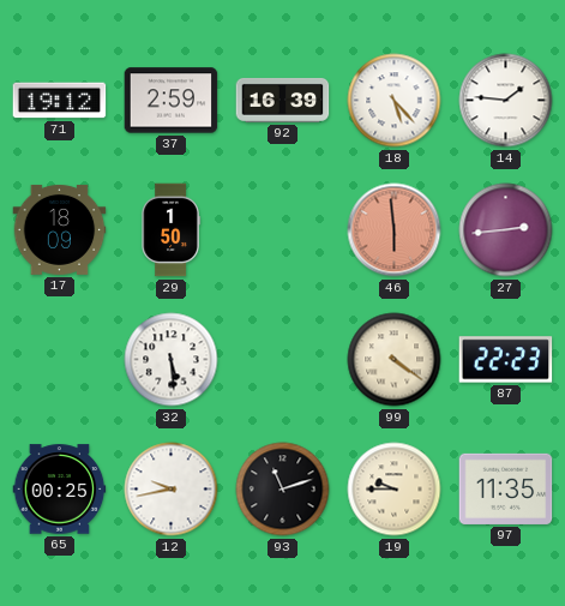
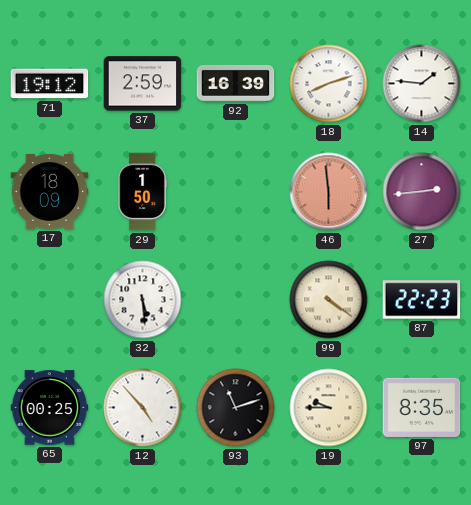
18: 5:23 -> 8:12 (329, 84)
12: 9:43 -> 4:53 (143, 408)
97: 11:35 -> 8:35 (422, 407)
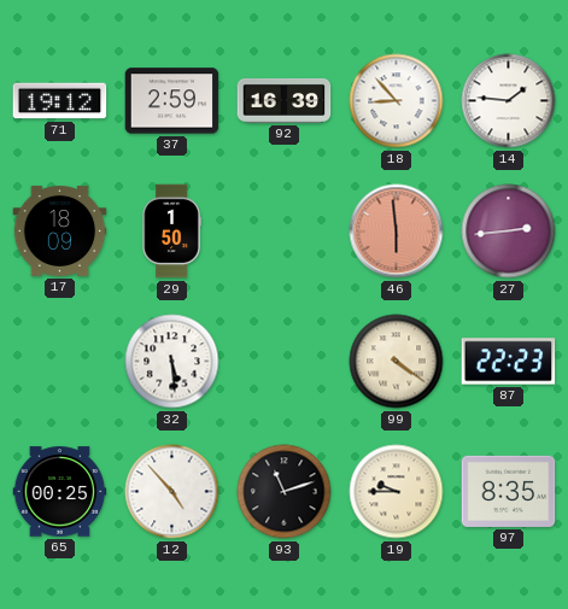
18: 8:12 -> 8:53 (397, 101)
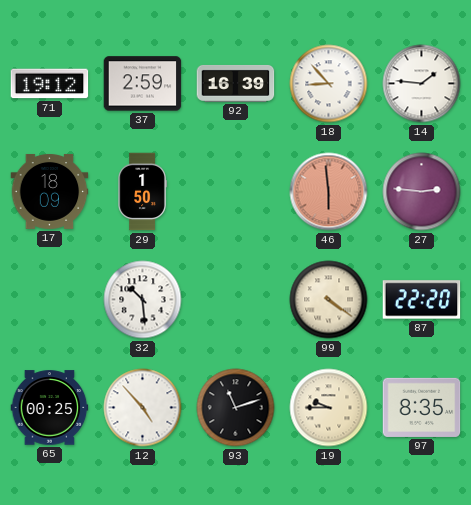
27: 2:44 -> 2:46 (422, 192)
32: 5:29 -> 10:29 (143, 300)
87: 22:23 -> 22:20 (422, 300)
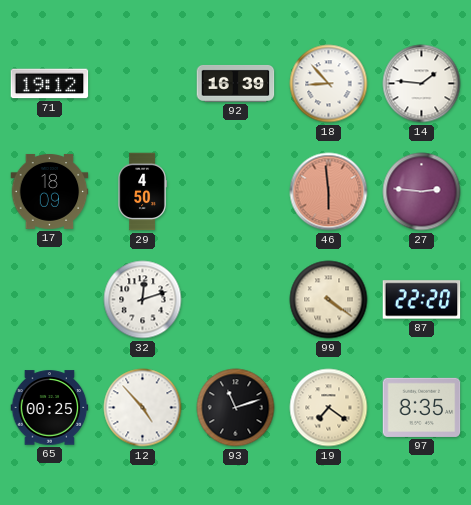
37: 2:59 -> none (143, 84)
29: 1:50 -> 4:50 (142, 192)
32: 10:29 -> 12:12 (143, 300)
19: 9:45 -> 7:21 (329, 408)
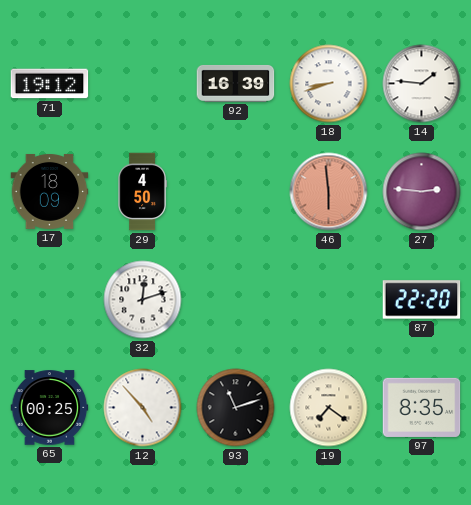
18: 8:53 -> 8:42 (329, 84)
99: 4:21 -> none (329, 300)
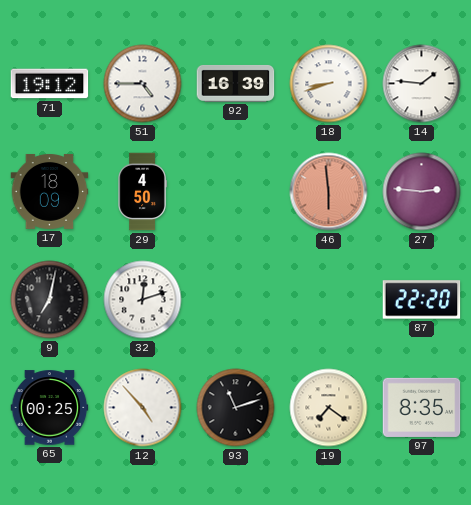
51: none -> 4:45 (143, 84)
9: none -> 7:02 (50, 300)
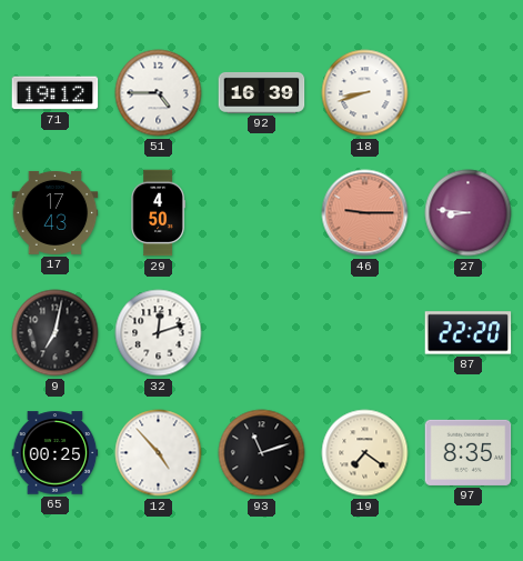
14: 1:46 -> none (422, 84)
17: 18:09 -> 17:43 (56, 212)
46: 5:59 -> 9:15 (365, 213)
27: 2:46 -> 8:46 (469, 213)
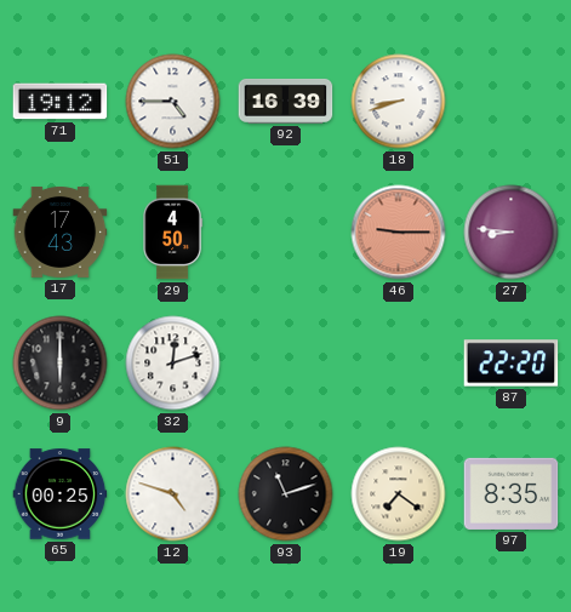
9: 7:02 -> 6:00 (61, 364)
12: 4:53 -> 4:48 (173, 494)
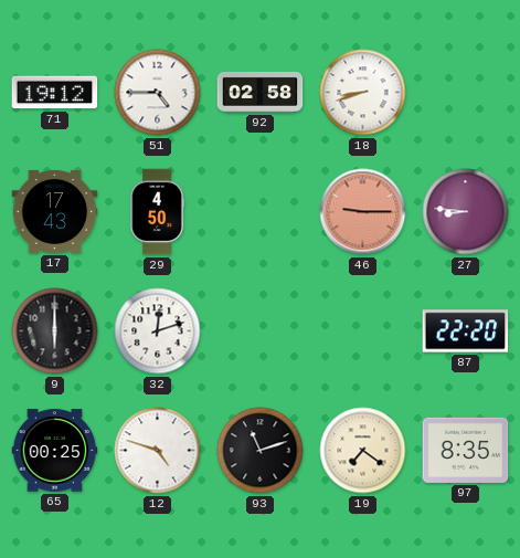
92: 16:39 -> 02:58 (261, 92)
